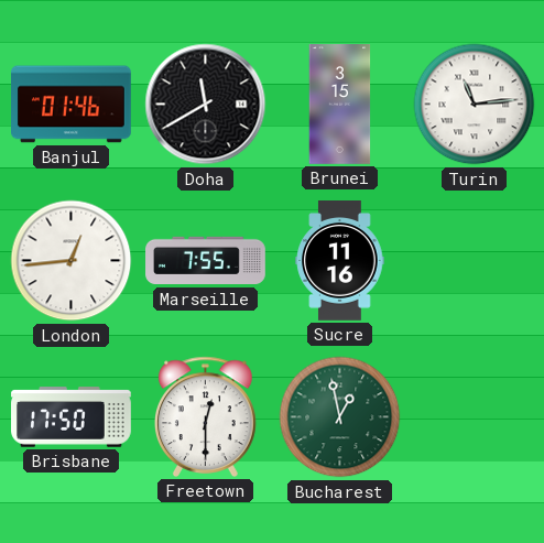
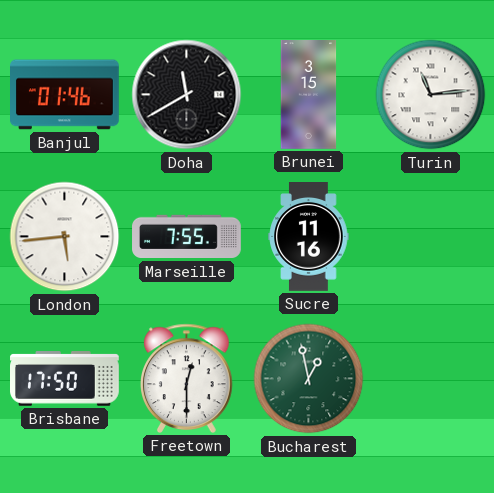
London: 12:44 -> 5:44 (65, 237)
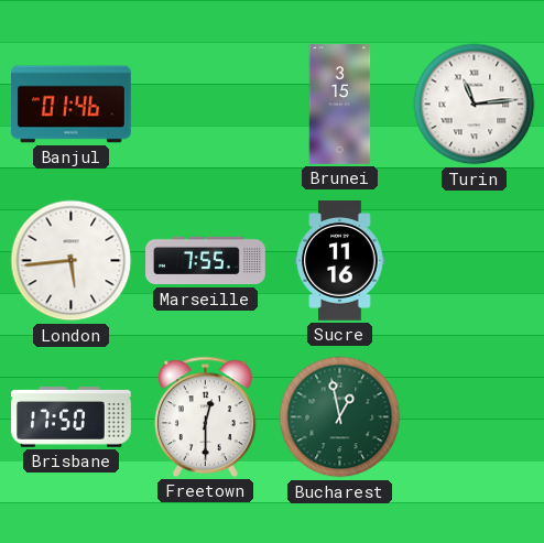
Doha: 11:40 -> none (187, 95)
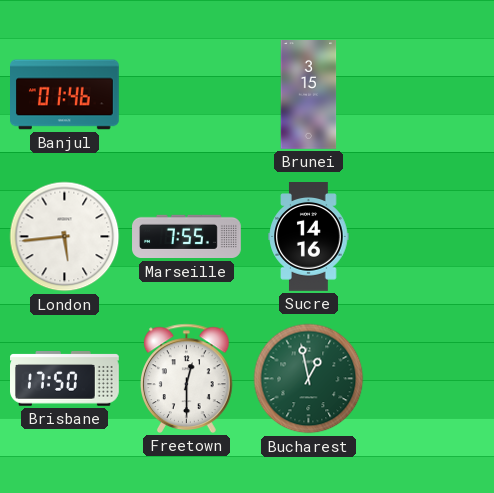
Turin: 11:14 -> none (475, 105)
Sucre: 11:16 -> 14:16 (309, 237)
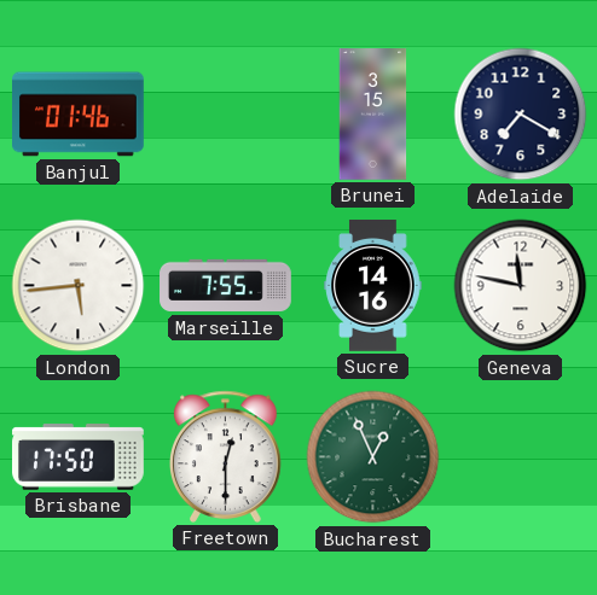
Adelaide: none -> 7:20 (521, 115)
Geneva: none -> 11:47 (521, 286)
Bucharest: 12:58 -> 12:56 (373, 457)
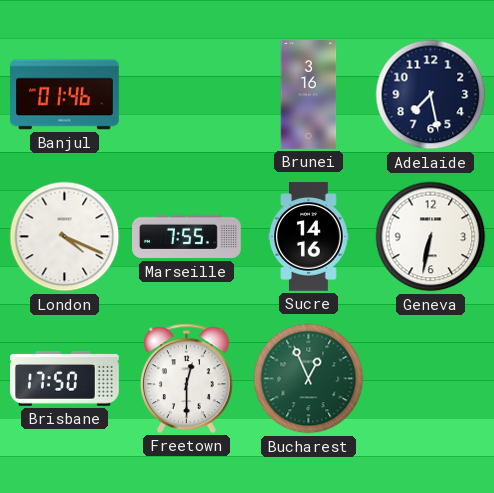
Brunei: 3:15 -> 3:16 (309, 95)
Adelaide: 7:20 -> 7:28 (431, 95)
London: 5:44 -> 4:19 (65, 237)
Geneva: 11:47 -> 6:32 (431, 237)
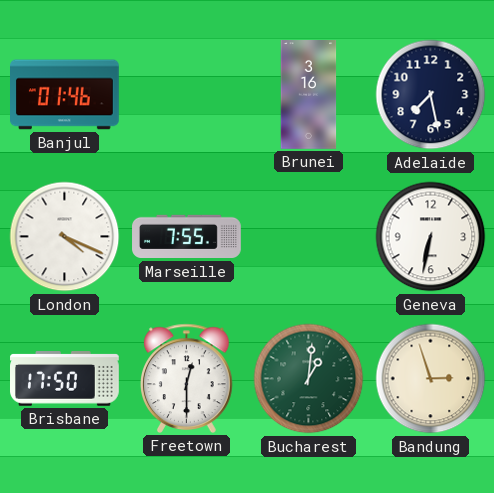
Sucre: 14:16 -> none (309, 237)
Bucharest: 12:56 -> 1:01 (309, 379)
Bandung: none -> 2:57 (431, 379)
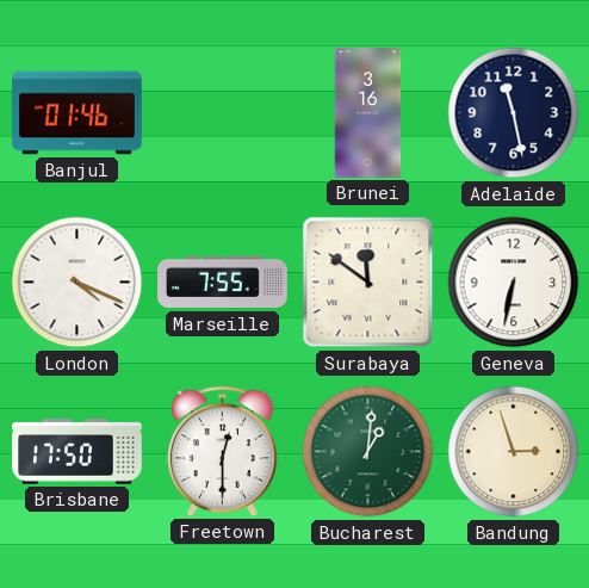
Adelaide: 7:28 -> 11:28 (514, 113)
Surabaya: none -> 11:51 (368, 283)
